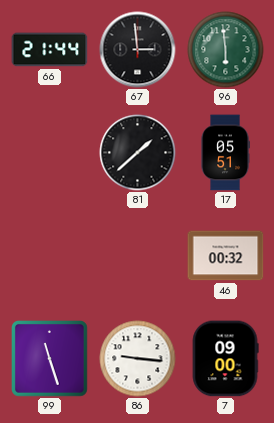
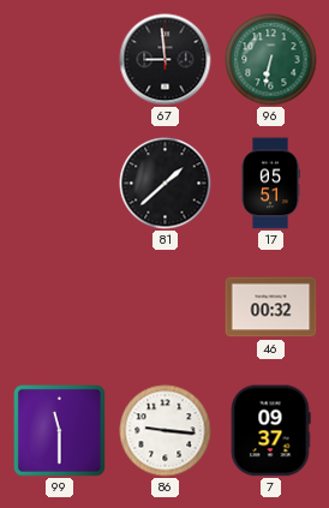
66: 21:44 -> none (50, 50)
67: 2:59 -> 8:59 (166, 60)
96: 5:59 -> 6:32 (271, 60)
99: 11:27 -> 11:30 (60, 431)
7: 09:00 -> 09:37 (270, 431)
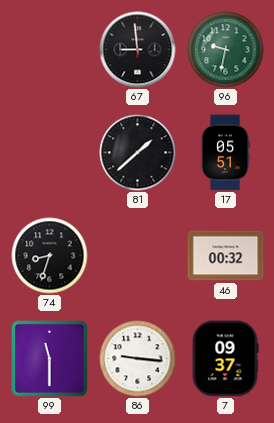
96: 6:32 -> 9:32 (226, 50)
74: none -> 8:33 (50, 256)
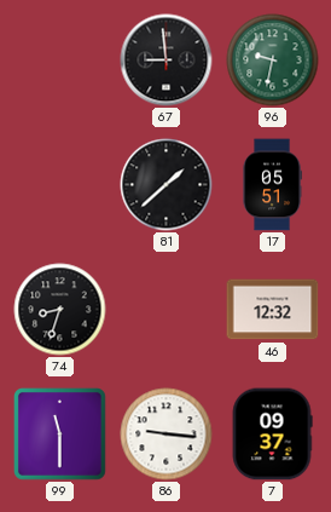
46: 00:32 -> 12:32 (273, 310)
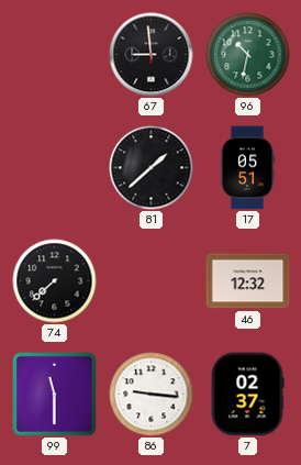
96: 9:32 -> 10:32 (248, 55)
74: 8:33 -> 7:38 (55, 281)
7: 09:37 -> 02:37 (247, 395)
